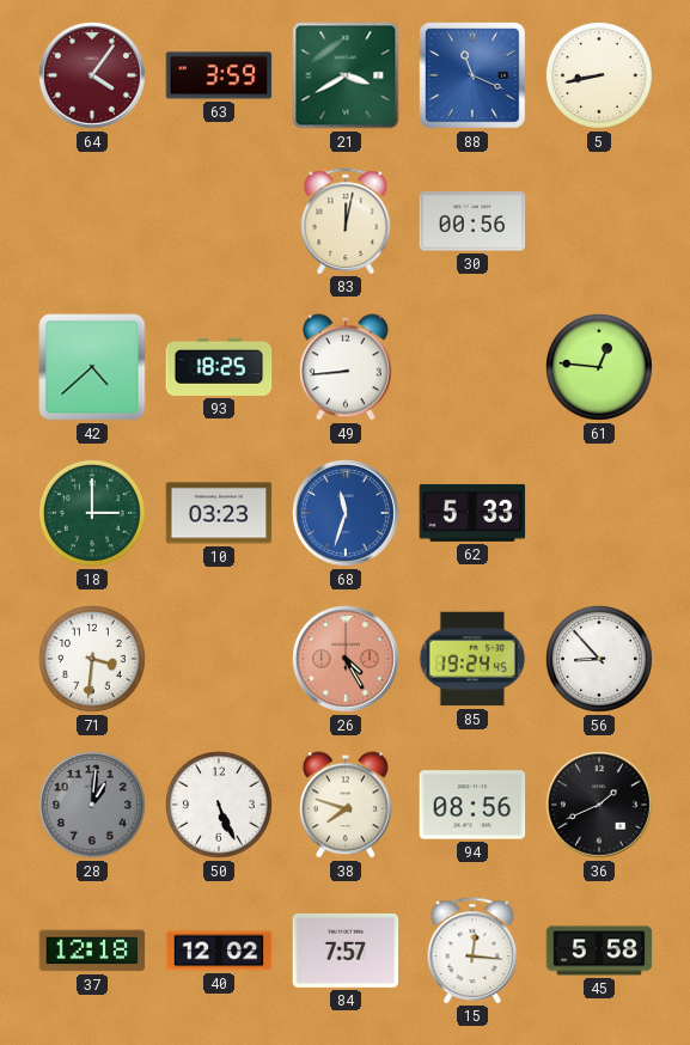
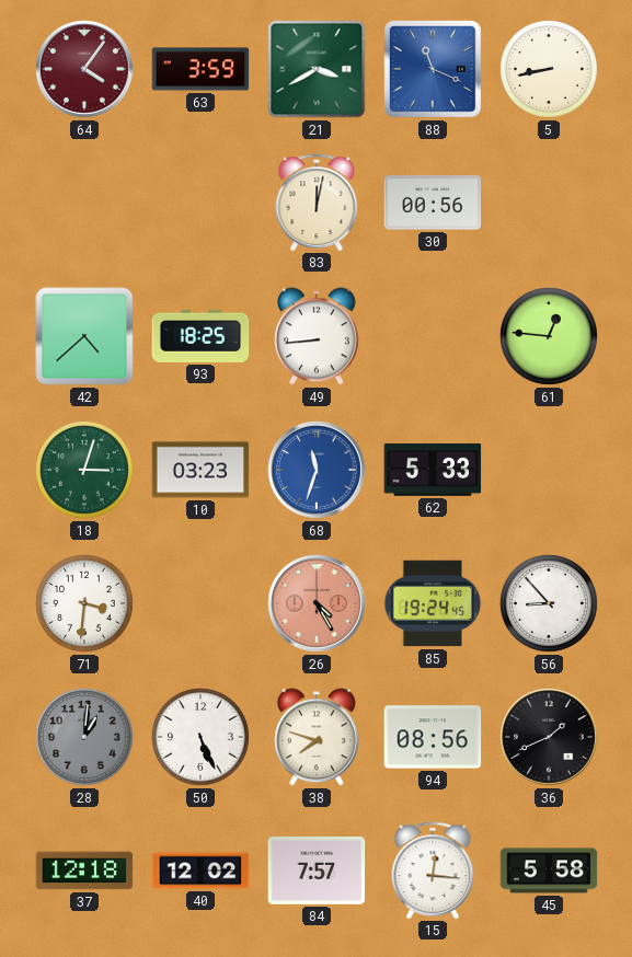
18: 3:00 -> 3:03 (84, 470)
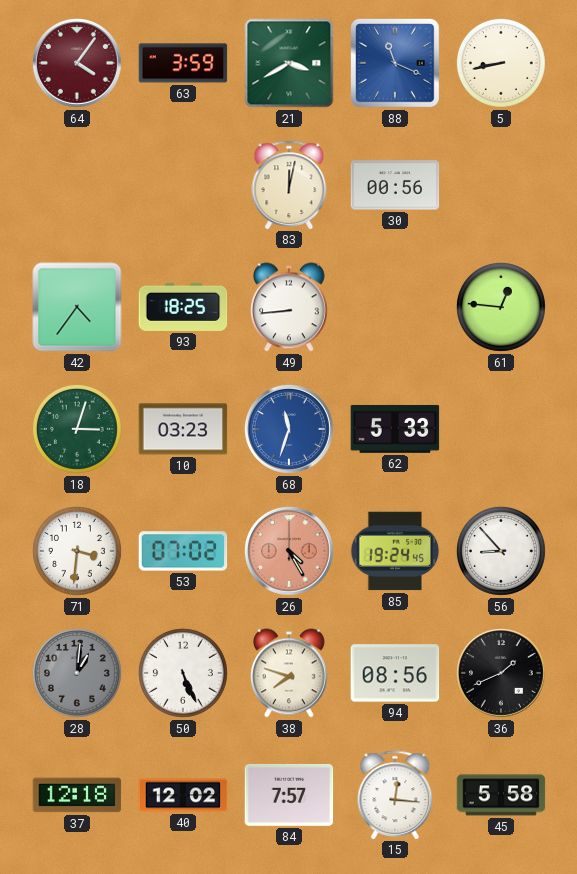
42: 4:38 -> 4:36 (77, 307)
53: none -> 07:02 (183, 551)
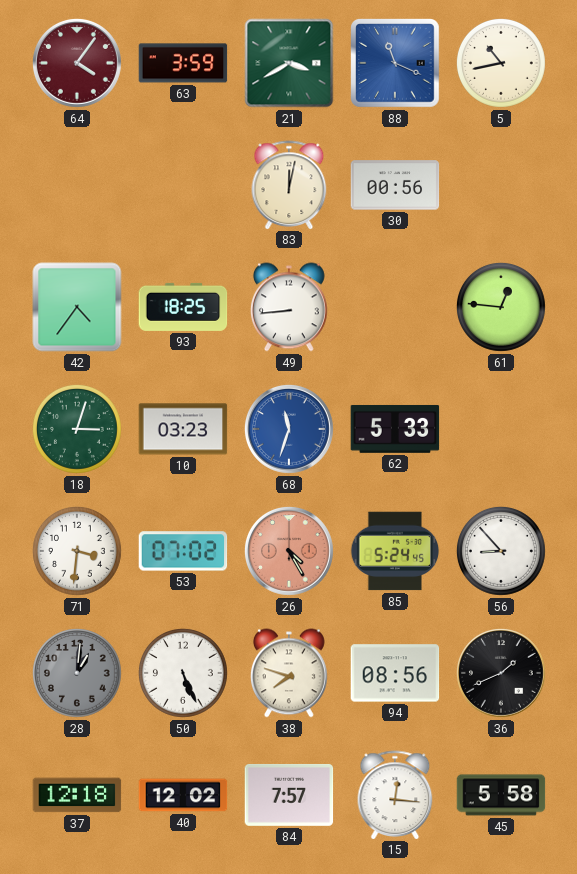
5: 8:43 -> 10:43 (501, 63)
85: 19:24 -> 5:24 (395, 551)
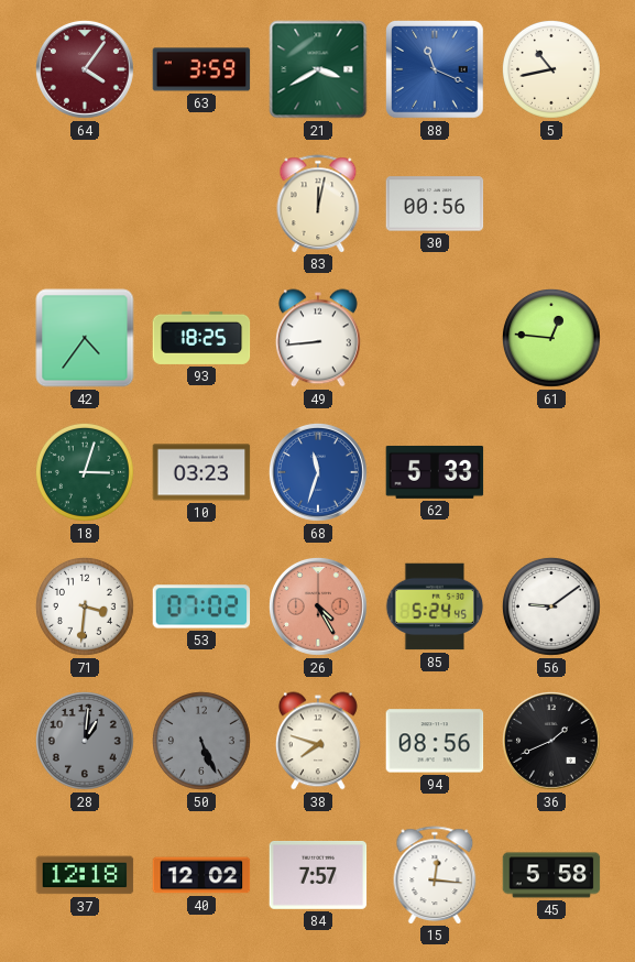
56: 8:53 -> 9:09 (551, 606)
50 dial: white -> grey (201, 741)
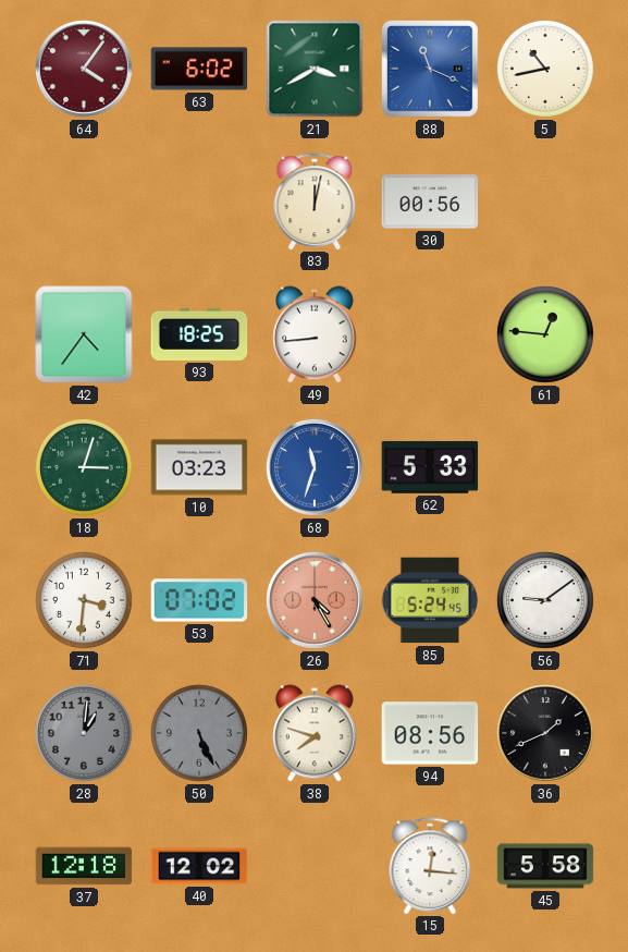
63: 3:59 -> 6:02 (199, 69)
84: 7:57 -> none (318, 875)
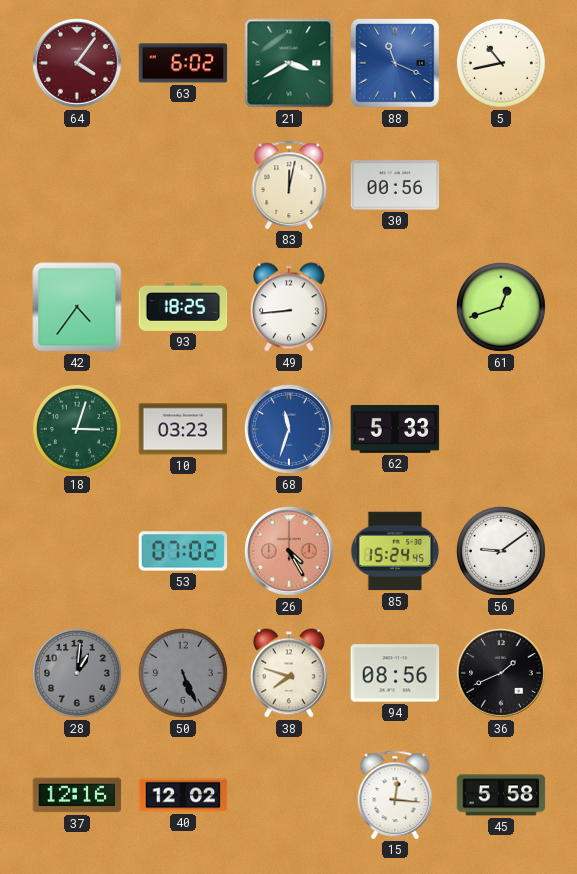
61: 12:46 -> 12:42 (501, 307)
71: 3:31 -> none (84, 600)
85: 5:24 -> 15:24 (395, 551)
37: 12:18 -> 12:16 (77, 795)
